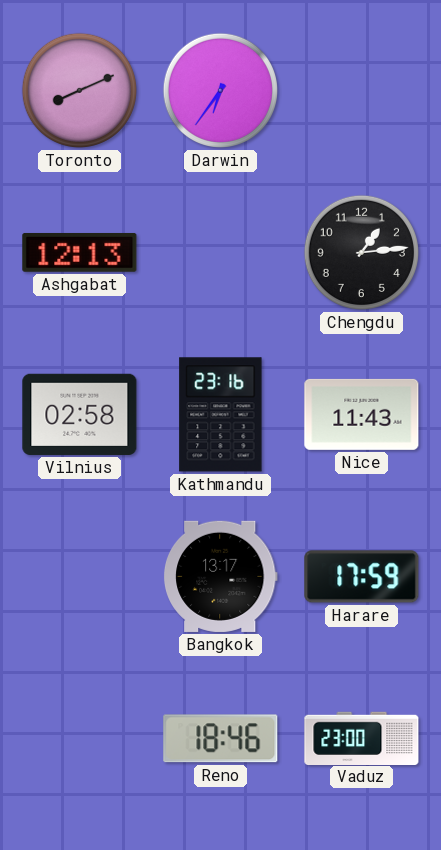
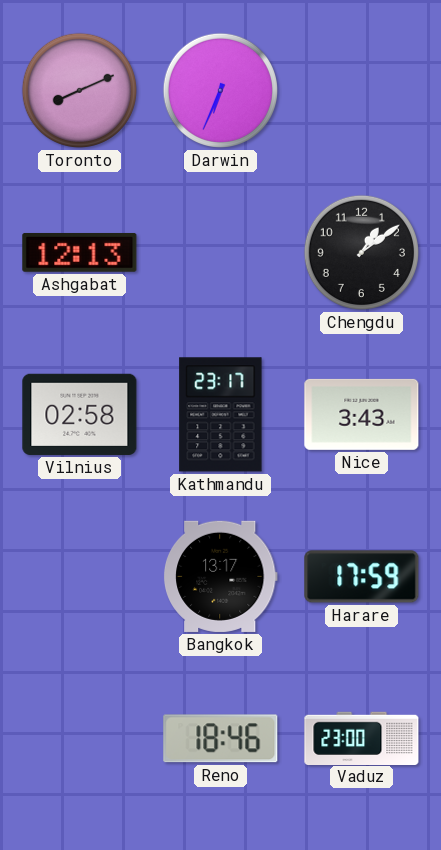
Darwin: 6:36 -> 6:34 (220, 90)
Chengdu: 1:14 -> 1:09 (361, 252)
Kathmandu: 23:16 -> 23:17 (221, 415)
Nice: 11:43 -> 3:43 (362, 414)
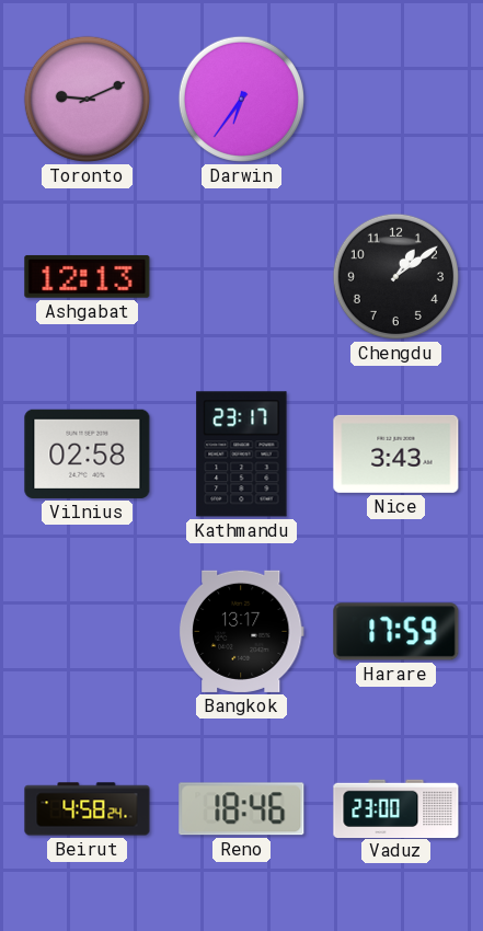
Toronto: 8:11 -> 9:11 (87, 99)
Darwin: 6:34 -> 6:36 (241, 99)
Beirut: none -> 4:58 (88, 809)
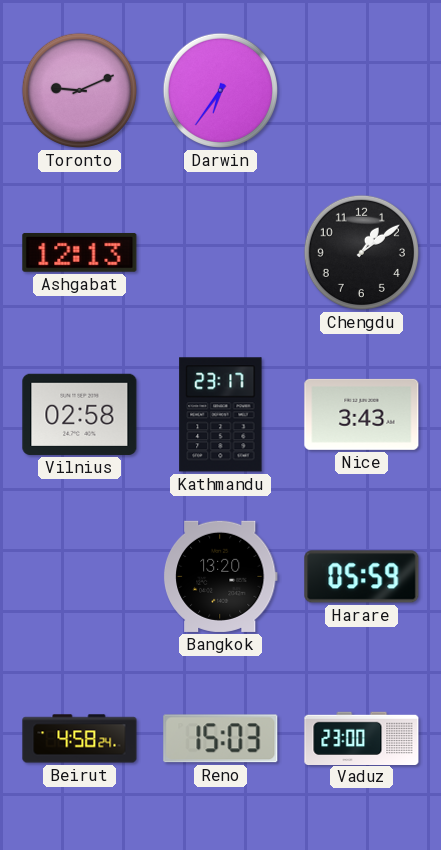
Bangkok: 13:17 -> 13:20 (220, 576)
Harare: 17:59 -> 05:59 (362, 577)
Reno: 18:46 -> 15:03 (221, 739)
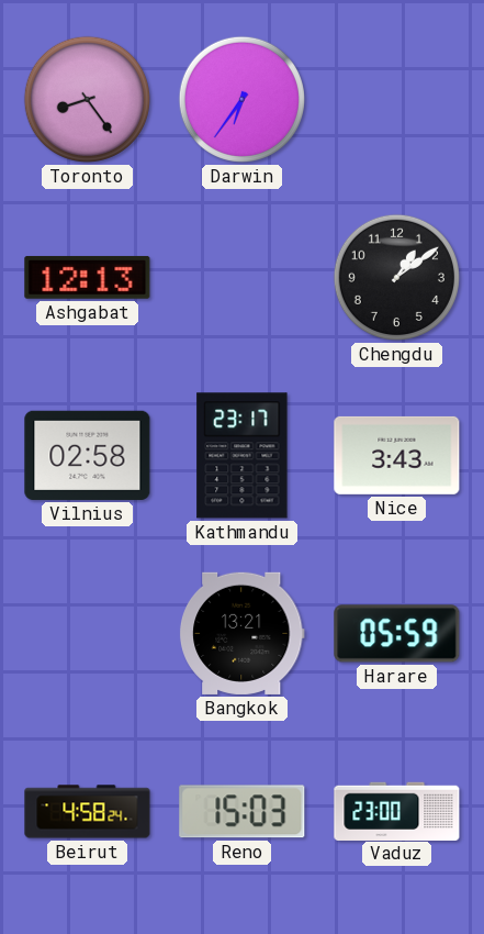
Toronto: 9:11 -> 8:24 (87, 99)
Bangkok: 13:20 -> 13:21 (241, 633)
